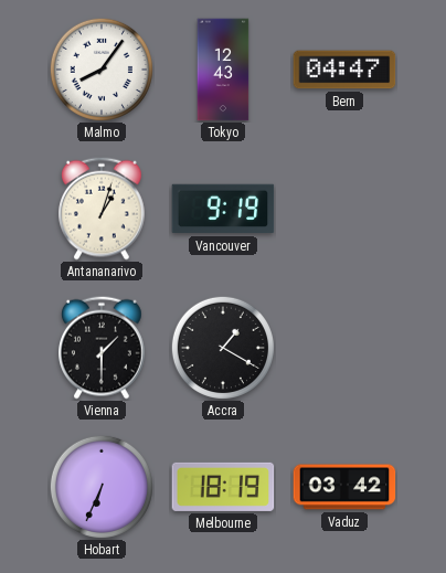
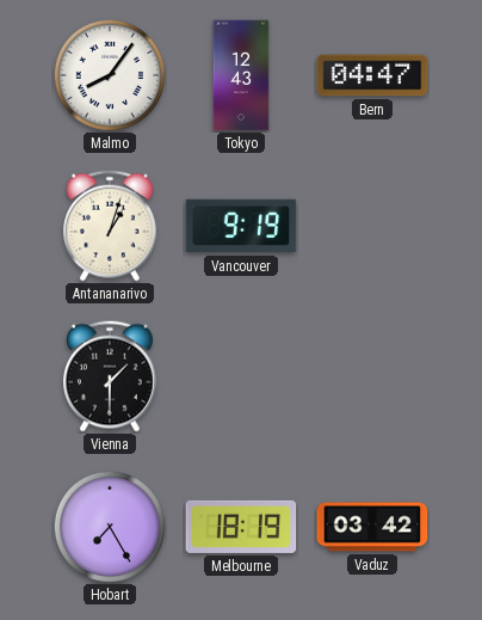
Accra: 1:20 -> none (223, 348)
Hobart: 6:34 -> 7:25 (110, 527)
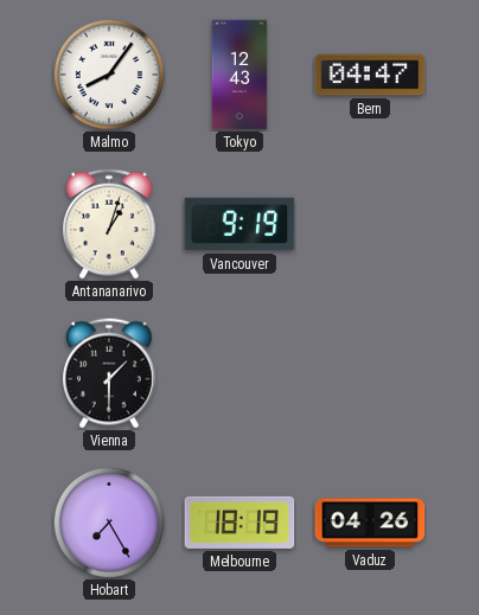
Vaduz: 03:42 -> 04:26 (370, 523)
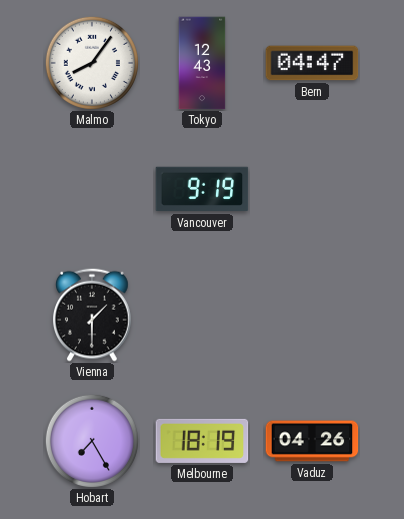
Antananarivo: 1:03 -> none (110, 224)
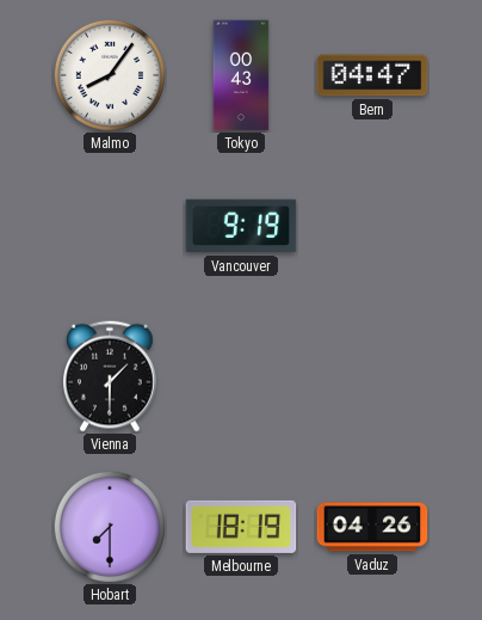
Tokyo: 12:43 -> 00:43 (241, 75)
Hobart: 7:25 -> 7:30 (110, 527)
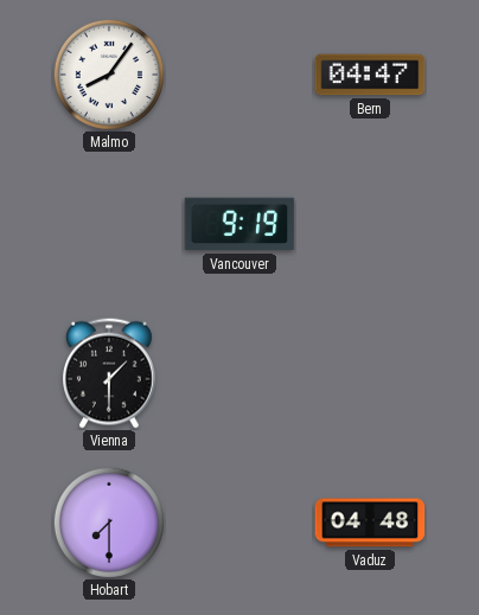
Tokyo: 00:43 -> none (241, 75)
Melbourne: 18:19 -> none (241, 527)
Vaduz: 04:26 -> 04:48 (370, 523)
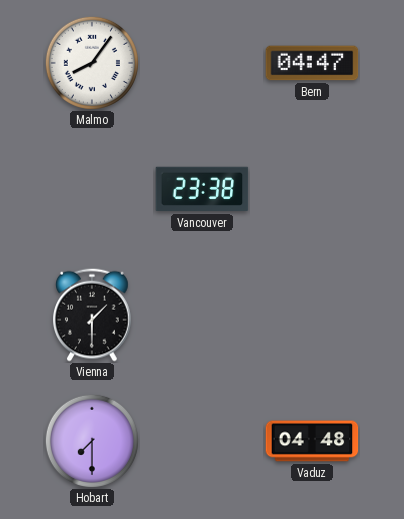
Vancouver: 9:19 -> 23:38 (202, 189)
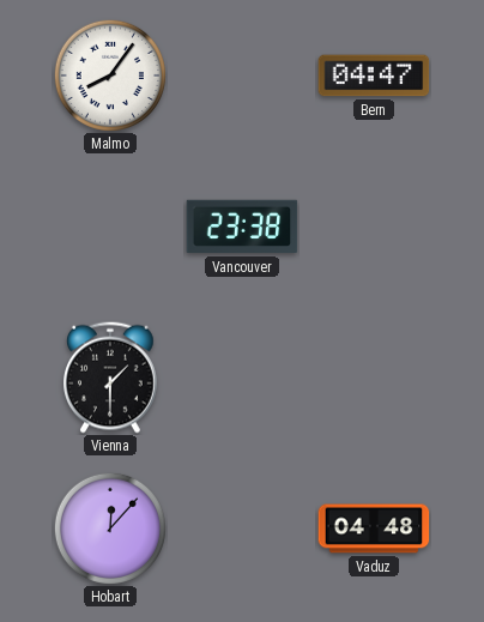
Hobart: 7:30 -> 12:07 (110, 529)
